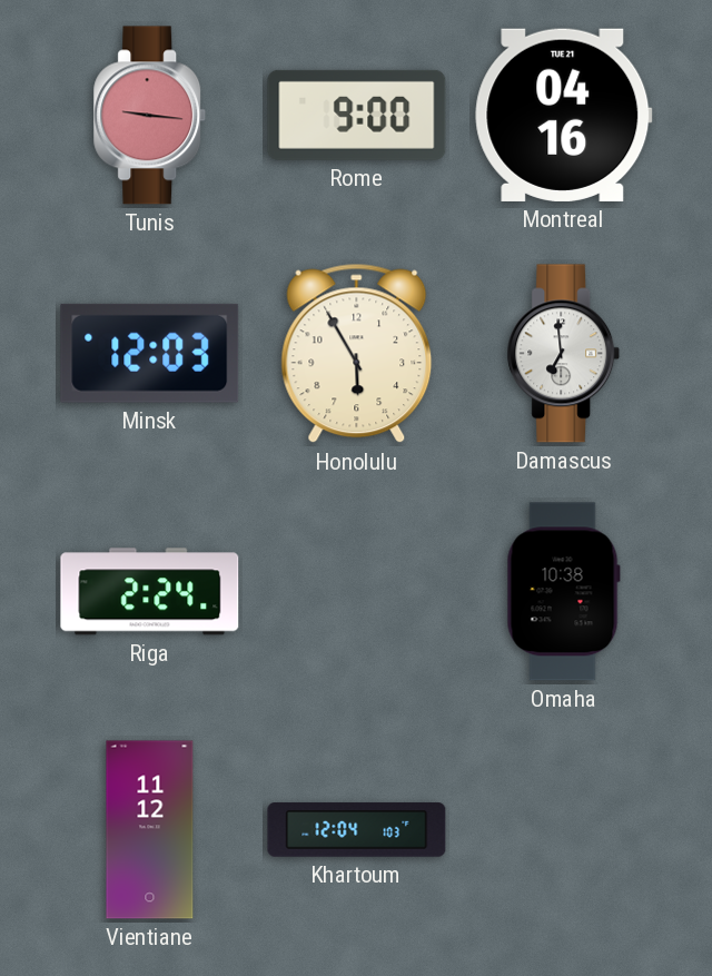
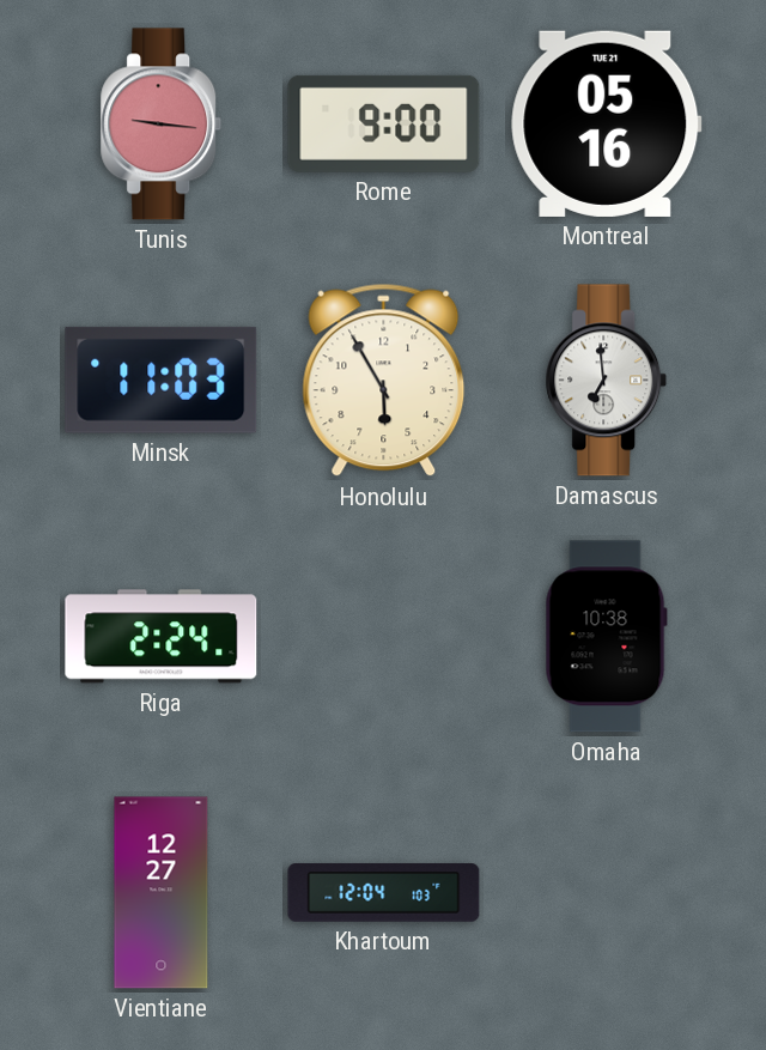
Montreal: 04:16 -> 05:16 (607, 123)
Minsk: 12:03 -> 11:03 (162, 380)
Vientiane: 11:12 -> 12:27 (162, 893)
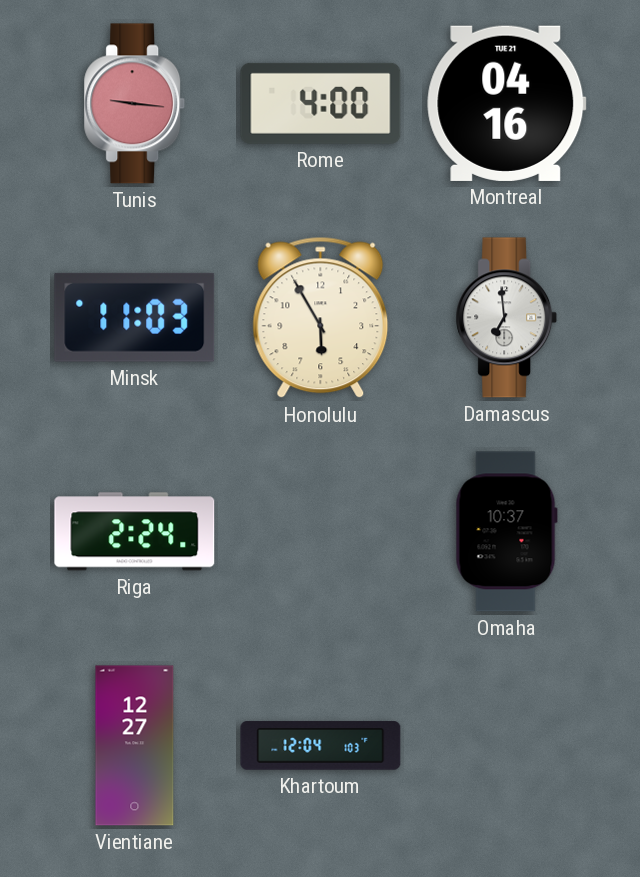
Rome: 9:00 -> 4:00 (321, 103)
Montreal: 05:16 -> 04:16 (507, 103)
Omaha: 10:38 -> 10:37 (506, 532)
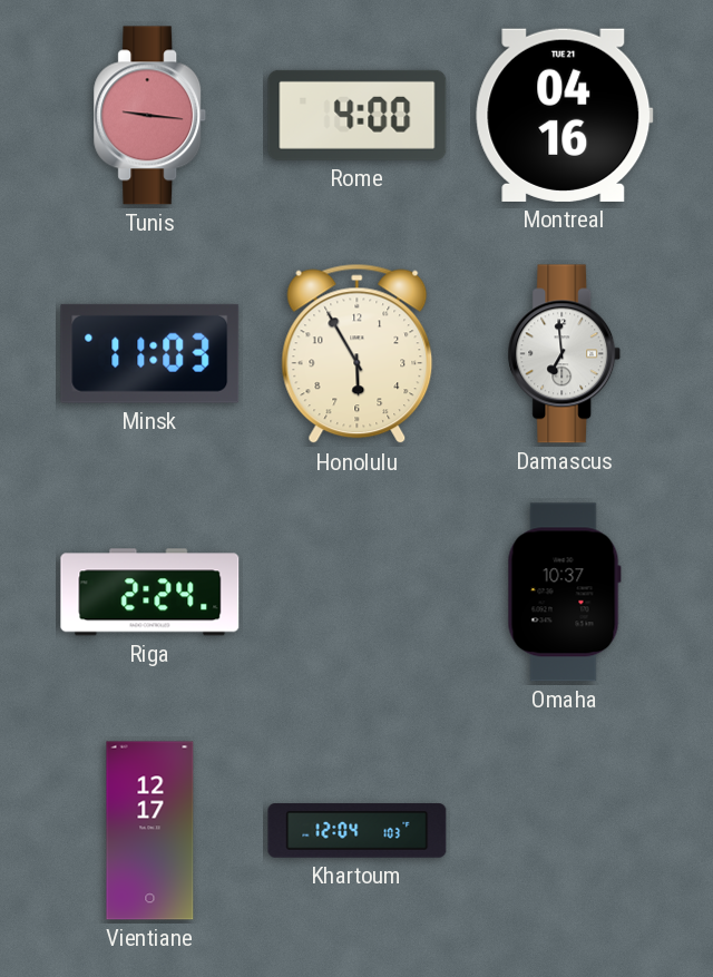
Vientiane: 12:27 -> 12:17 (150, 831)
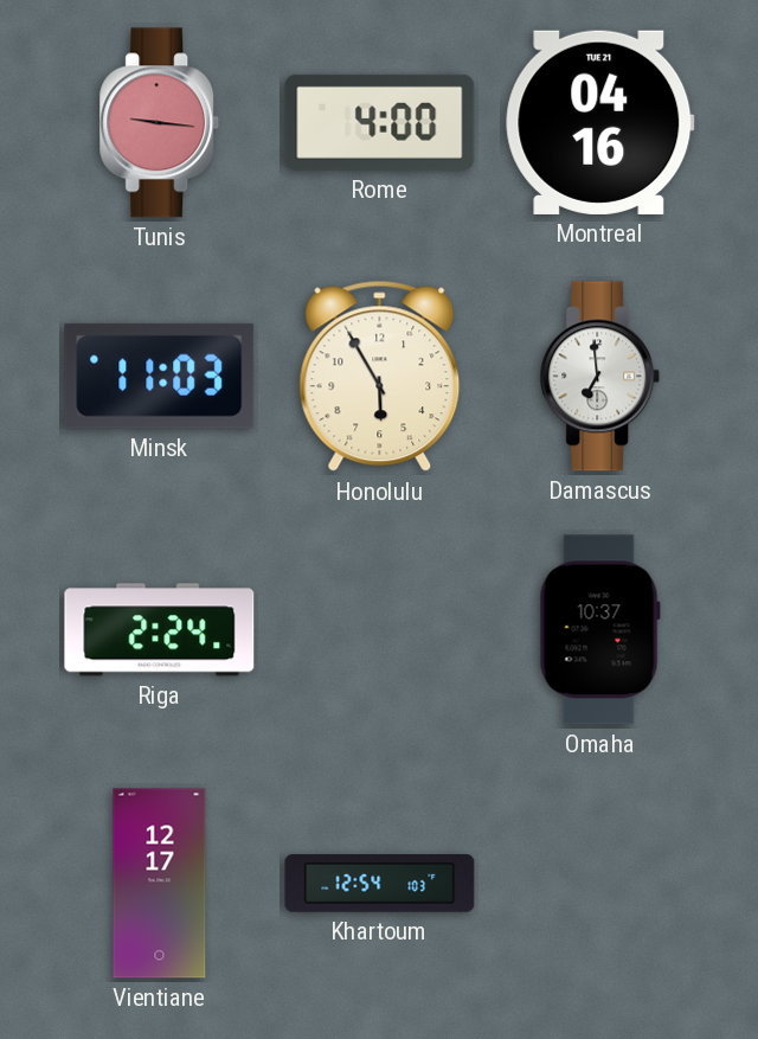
Khartoum: 12:04 -> 12:54 (380, 884)
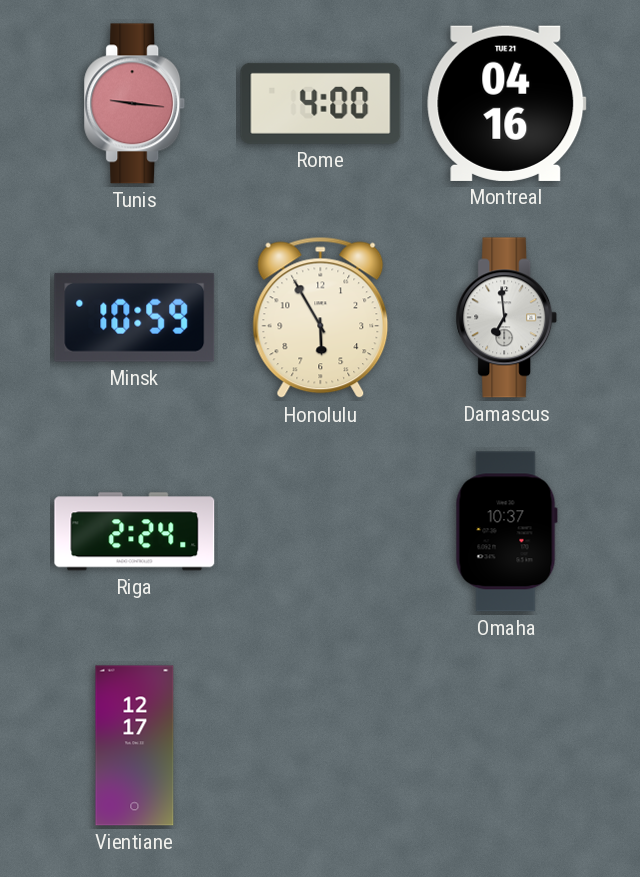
Minsk: 11:03 -> 10:59 (135, 317)
Khartoum: 12:54 -> none (380, 884)
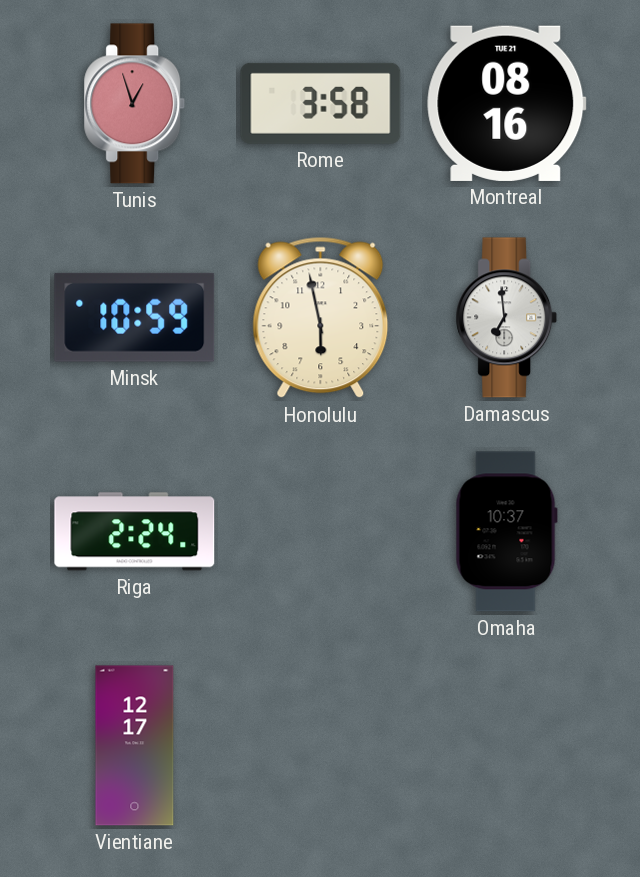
Tunis: 9:16 -> 12:57 (135, 104)
Rome: 4:00 -> 3:58 (321, 103)
Montreal: 04:16 -> 08:16 (507, 103)
Honolulu: 5:55 -> 5:58 (321, 318)
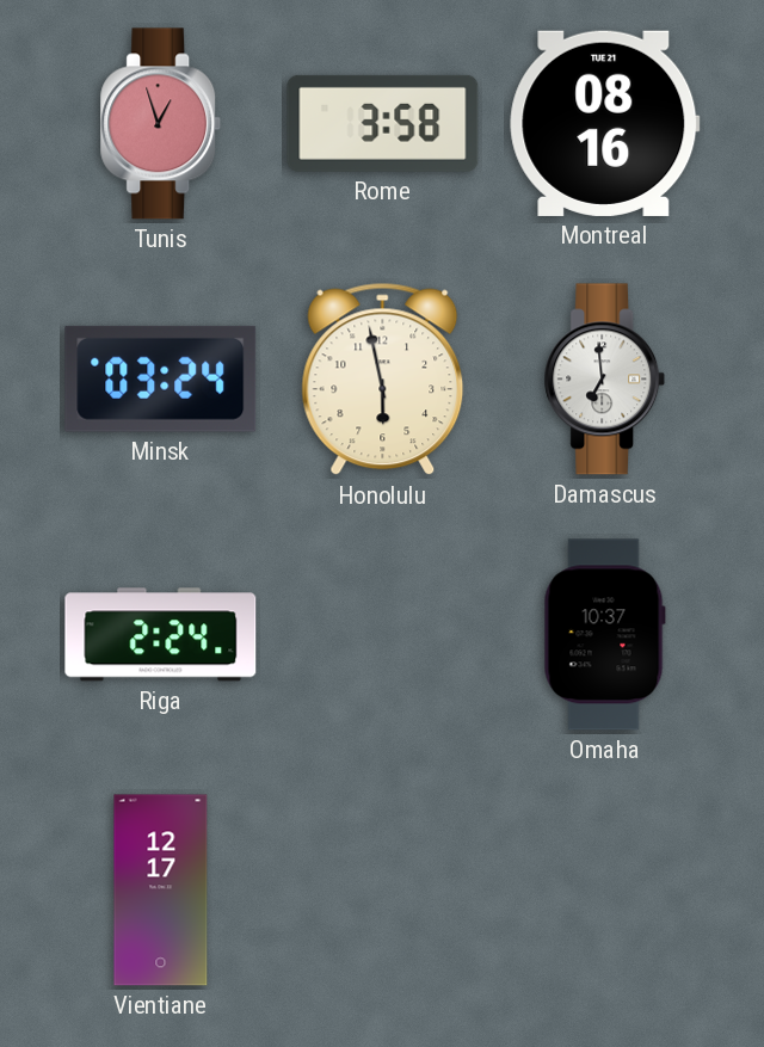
Minsk: 10:59 -> 03:24 (161, 378)
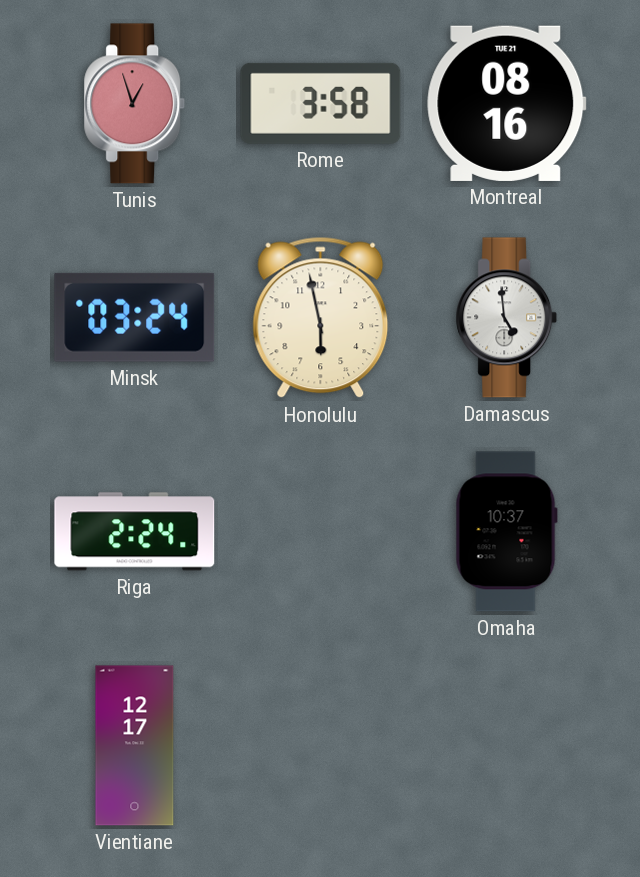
Damascus: 6:59 -> 4:59 (507, 318)
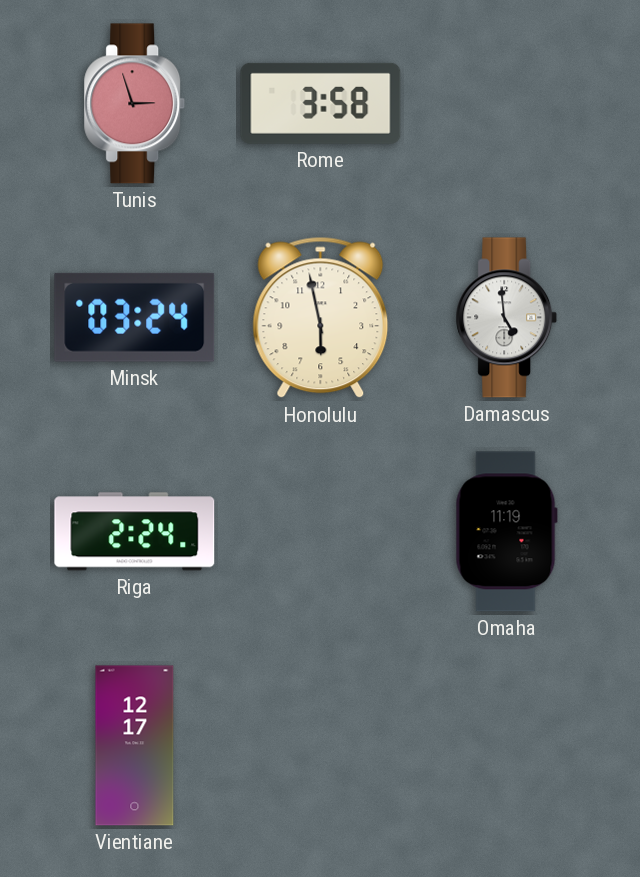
Tunis: 12:57 -> 2:57 (135, 104)
Montreal: 08:16 -> none (507, 103)
Omaha: 10:37 -> 11:19 (506, 532)
